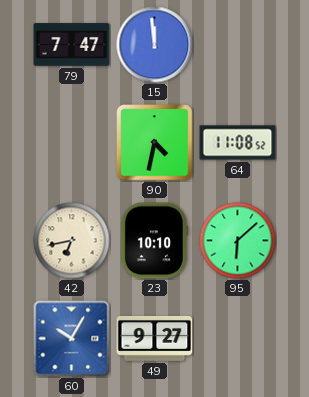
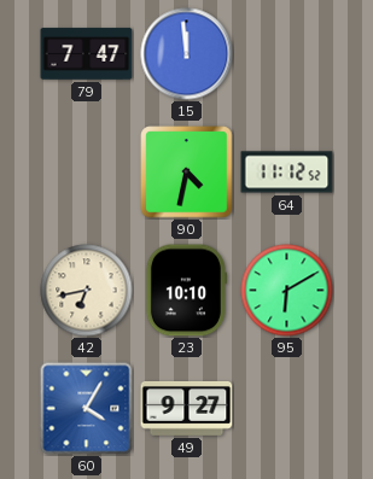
64: 11:08 -> 11:12 (287, 173)
95: 6:08 -> 6:10 (287, 291)
60: 10:05 -> 4:05 (87, 409)
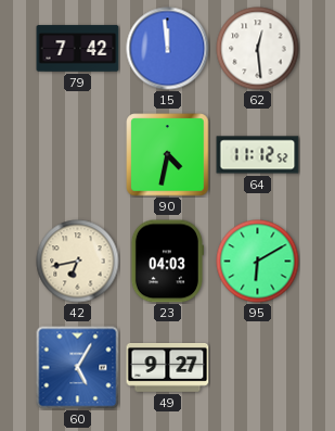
79: 7:47 -> 7:42 (78, 49)
62: none -> 12:29 (258, 49)
23: 10:10 -> 04:03 (167, 262)
60: 4:05 -> 5:05 (78, 368)
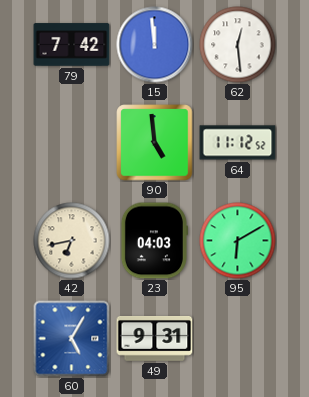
90: 4:32 -> 4:59 (155, 143)
49: 9:27 -> 9:31 (155, 338)
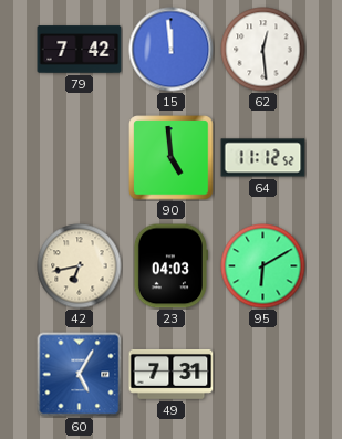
49: 9:31 -> 7:31 (172, 374)
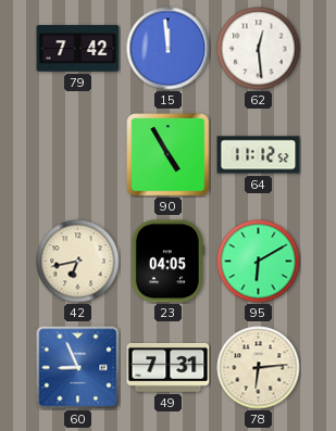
90: 4:59 -> 4:55 (169, 155)
23: 04:03 -> 04:05 (167, 262)
60: 5:05 -> 8:56 (78, 368)
78: none -> 6:14 (259, 368)
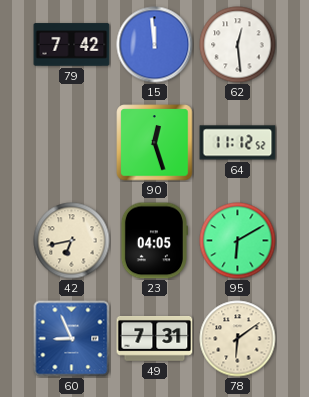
90: 4:55 -> 12:27 (155, 143)
78: 6:14 -> 6:09 (238, 339)
